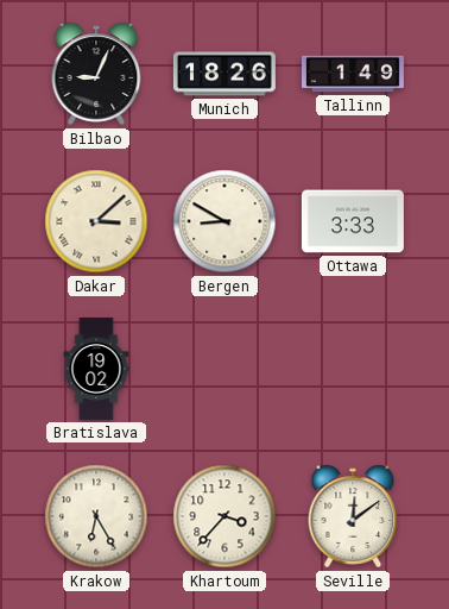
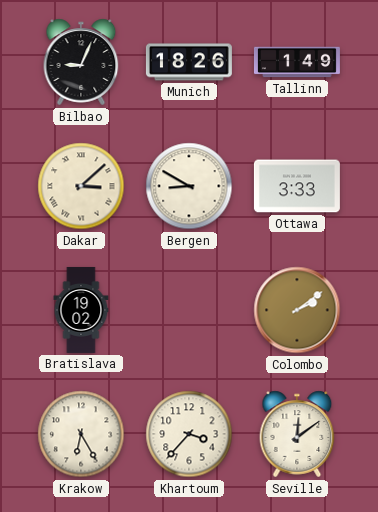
Colombo: none -> 2:09 (297, 310)
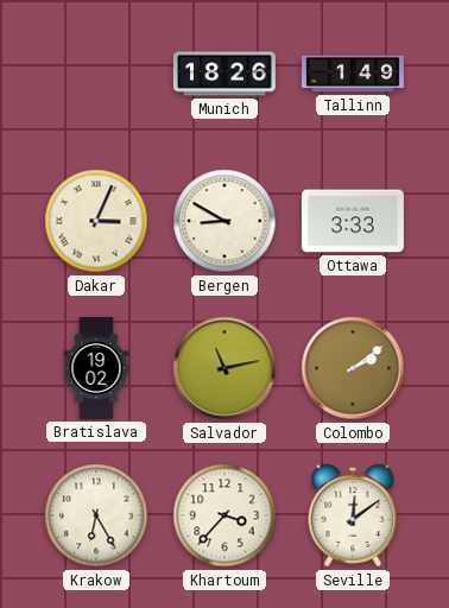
Bilbao: 9:04 -> none (81, 62)
Dakar: 3:08 -> 3:04 (96, 221)
Salvador: none -> 11:13 (224, 368)
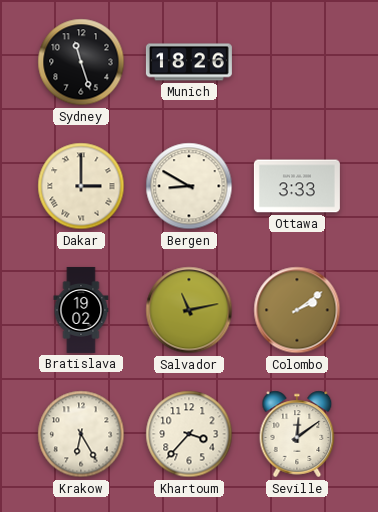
Sydney: none -> 11:27 (81, 62)
Tallinn: 1:49 -> none (353, 74)
Dakar: 3:04 -> 3:00 (81, 186)
